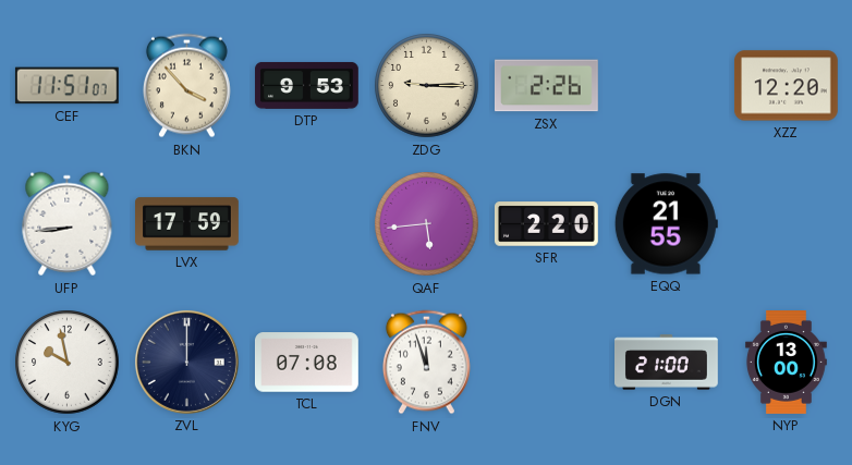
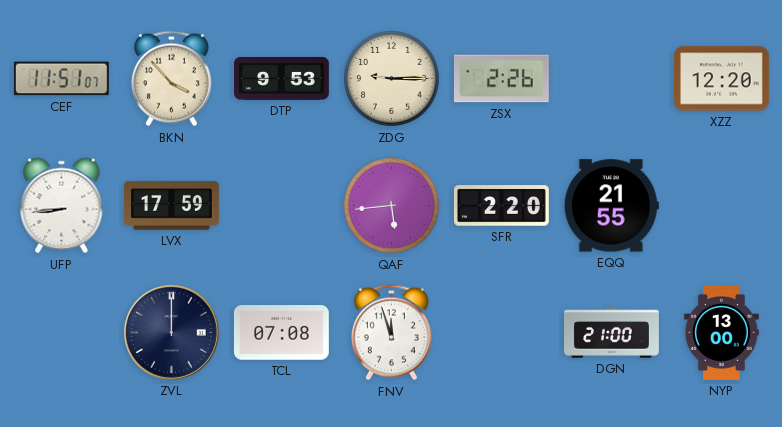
KYG: 9:58 -> none (68, 363)
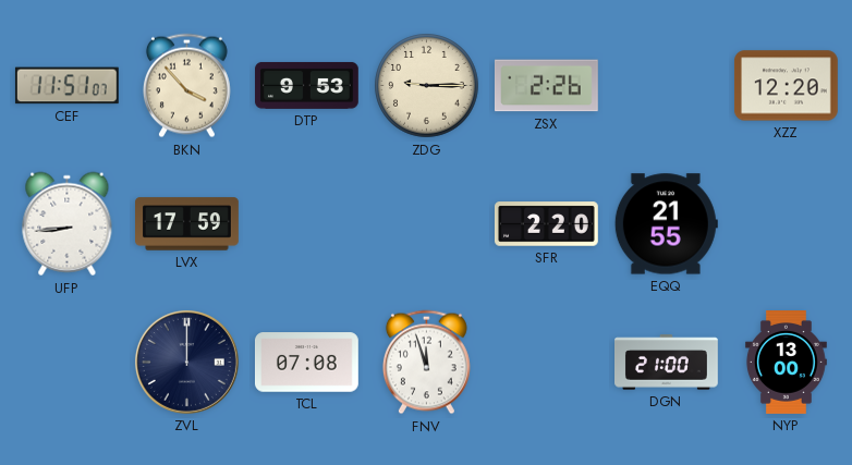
QAF: 5:44 -> none (392, 206)
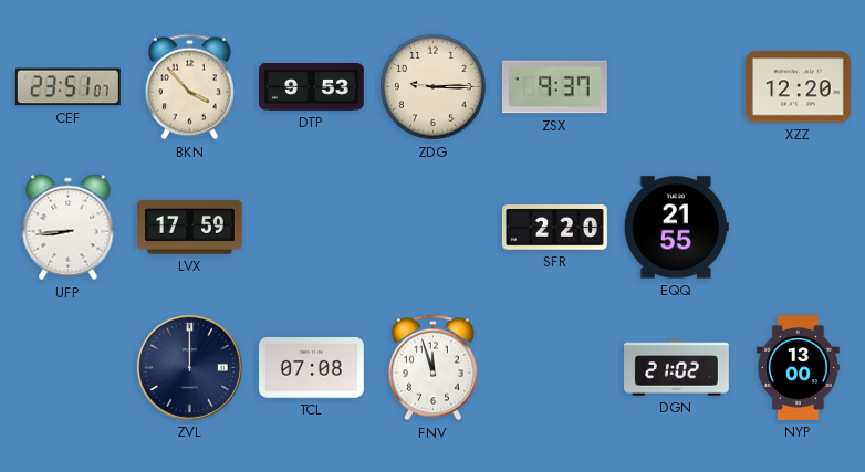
CEF: 11:51 -> 23:51 (67, 87)
ZSX: 2:26 -> 9:37 (554, 87)
DGN: 21:00 -> 21:02 (677, 368)
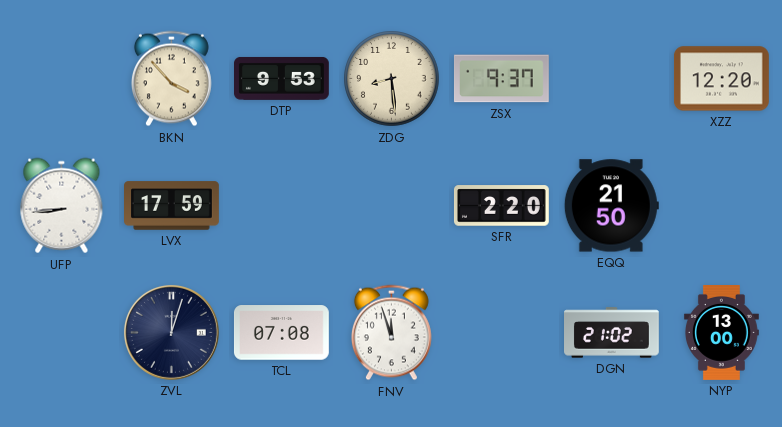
CEF: 23:51 -> none (67, 87)
ZDG: 9:15 -> 8:29 (392, 79)
EQQ: 21:55 -> 21:50 (611, 206)
ZVL: 12:00 -> 12:03 (171, 332)
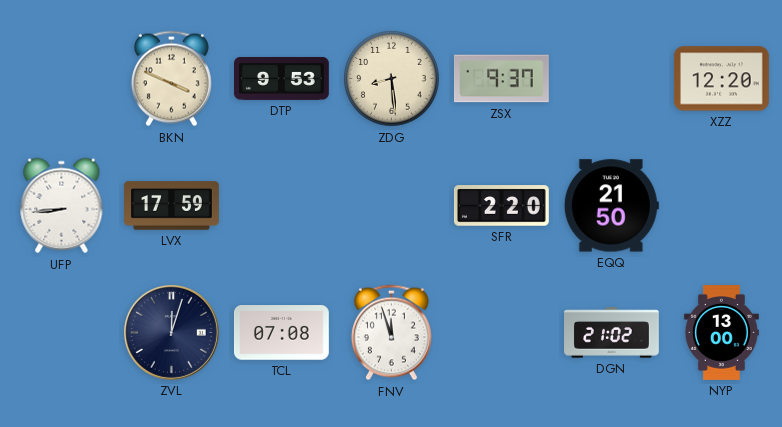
BKN: 3:53 -> 3:49 (171, 79)
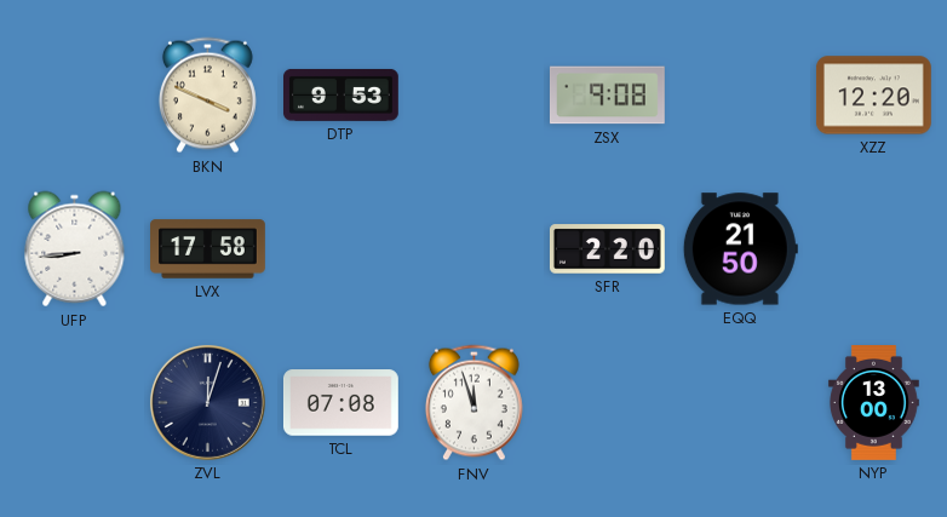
ZDG: 8:29 -> none (392, 79)
ZSX: 9:37 -> 9:08 (607, 96)
LVX: 17:59 -> 17:58 (208, 249)
DGN: 21:02 -> none (612, 333)
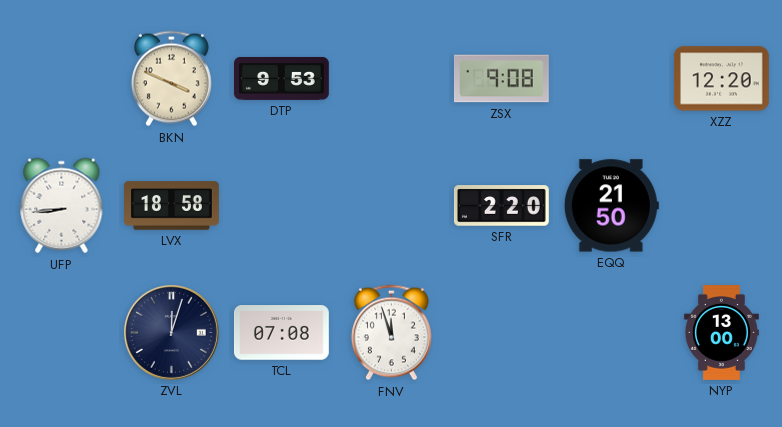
LVX: 17:58 -> 18:58 (172, 206)
